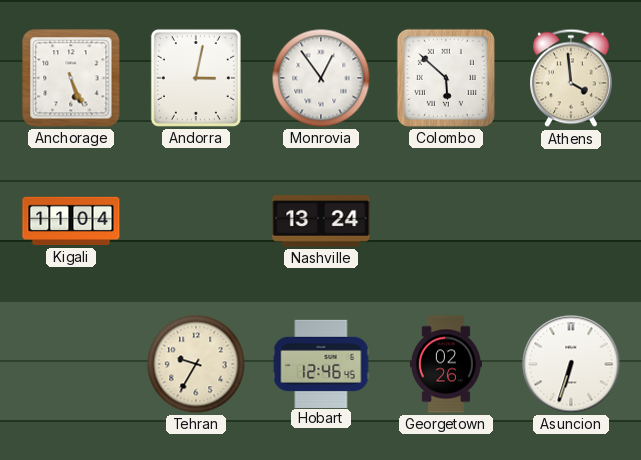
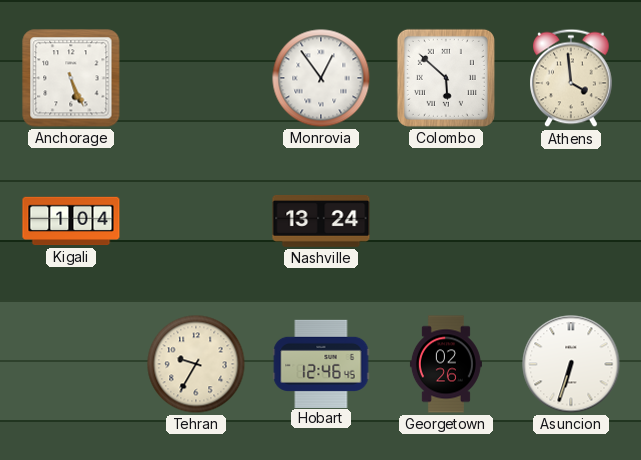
Andorra: 3:02 -> none (196, 78)
Kigali: 11:04 -> 1:04 (71, 221)
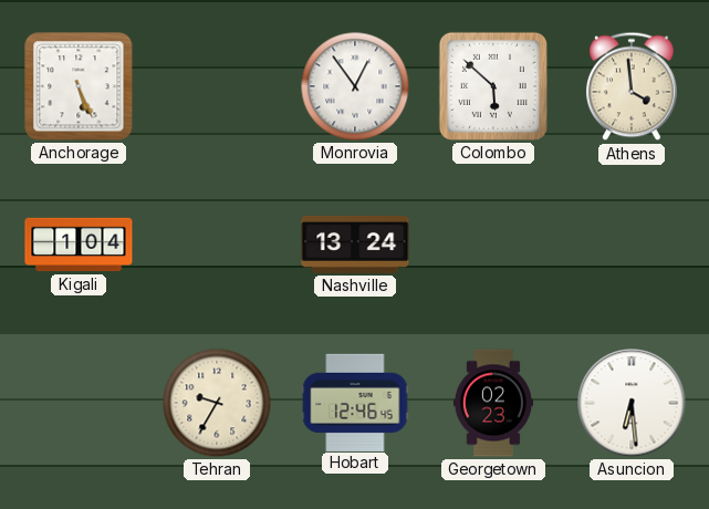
Georgetown: 02:26 -> 02:23 (493, 403)
Asuncion: 6:33 -> 6:29 (632, 403)
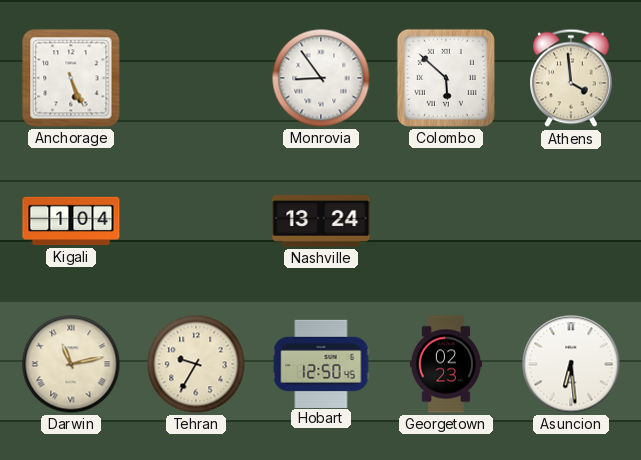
Monrovia: 12:54 -> 8:54 (321, 78)
Darwin: none -> 11:13 (71, 364)
Hobart: 12:46 -> 12:50 (321, 363)
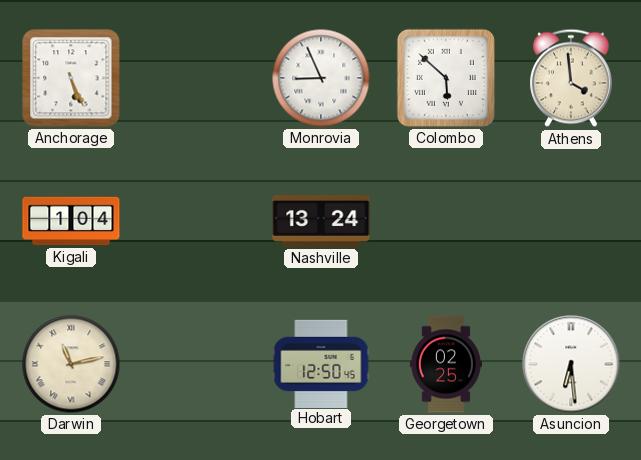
Monrovia: 8:54 -> 8:56 (321, 78)
Tehran: 9:35 -> none (196, 364)
Georgetown: 02:23 -> 02:25 (446, 364)
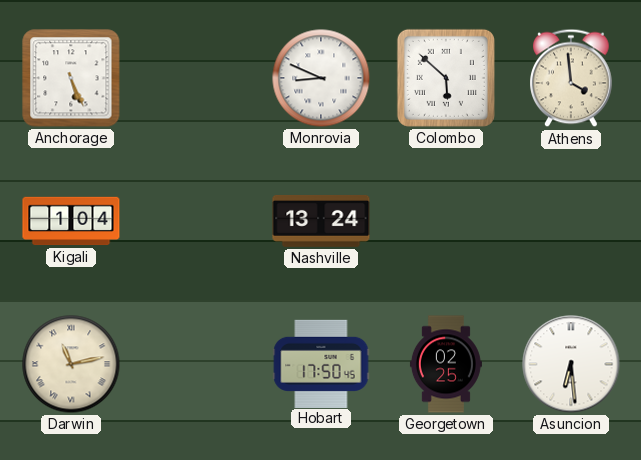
Monrovia: 8:56 -> 8:49 (321, 78)
Hobart: 12:50 -> 17:50 (321, 363)
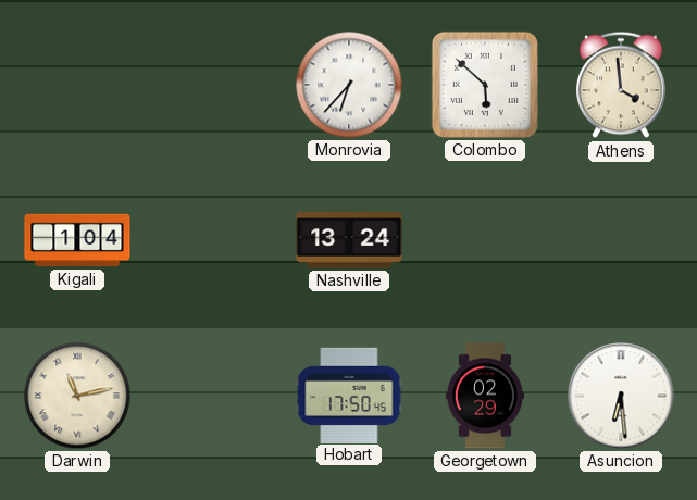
Anchorage: 5:26 -> none (71, 78)
Monrovia: 8:49 -> 6:37 (349, 85)
Georgetown: 02:25 -> 02:29 (485, 396)
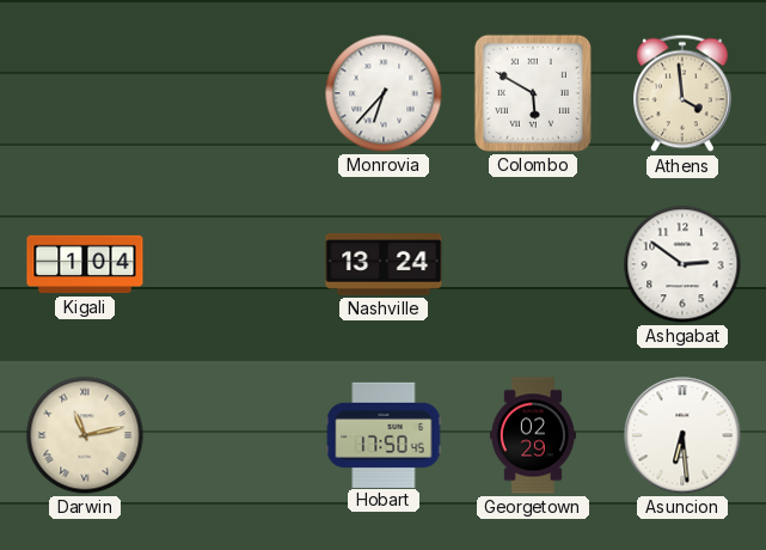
Colombo: 5:52 -> 5:50 (533, 93)
Ashgabat: none -> 2:51 (682, 264)
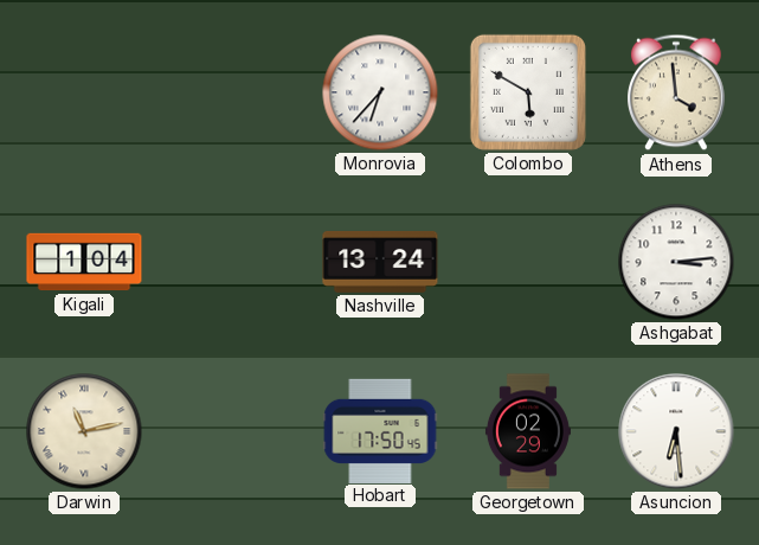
Ashgabat: 2:51 -> 3:14 (676, 262)
